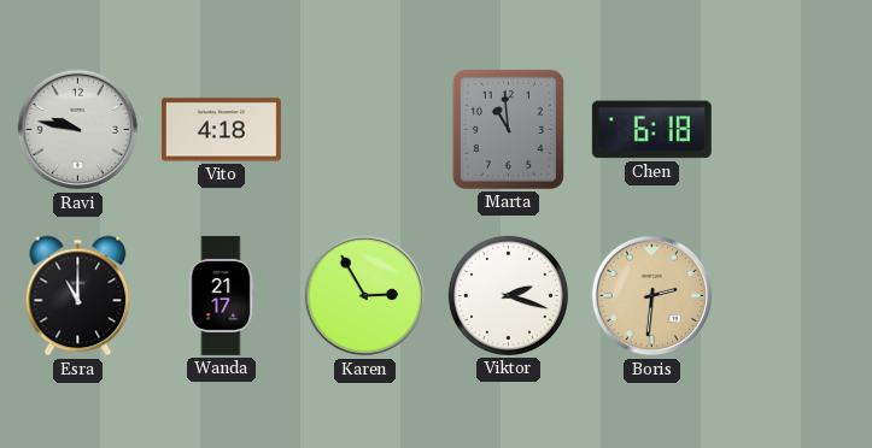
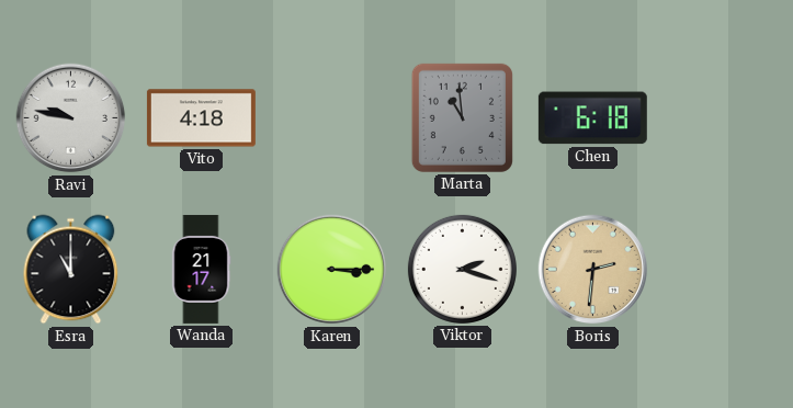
Karen: 2:55 -> 3:15 (332, 270)
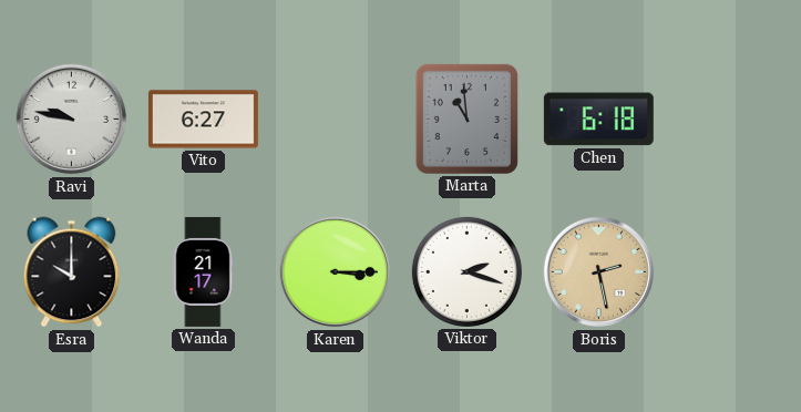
Vito: 4:18 -> 6:27 (203, 120)
Esra: 11:00 -> 10:00 (72, 272)
Boris: 2:31 -> 2:28 (599, 272)
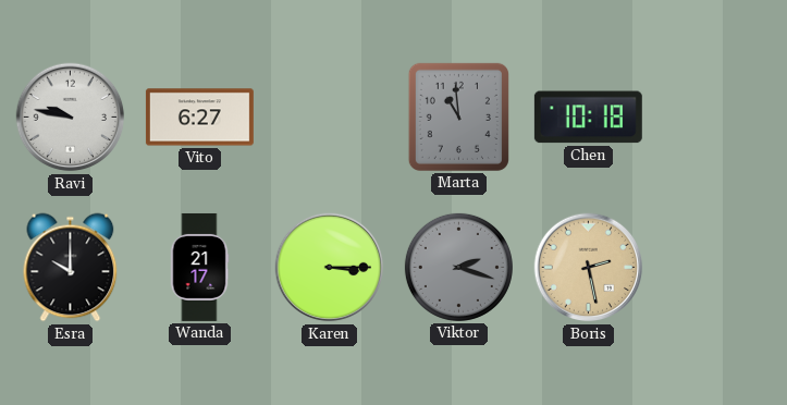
Chen: 6:18 -> 10:18 (588, 118)
Viktor dial: white -> grey (458, 267)
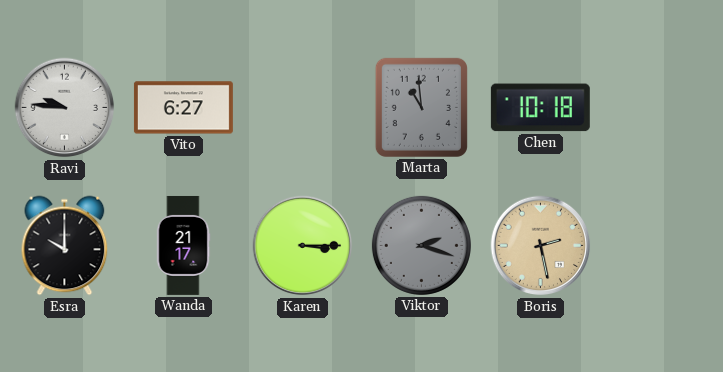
Ravi: 9:47 -> 9:46 (65, 108)
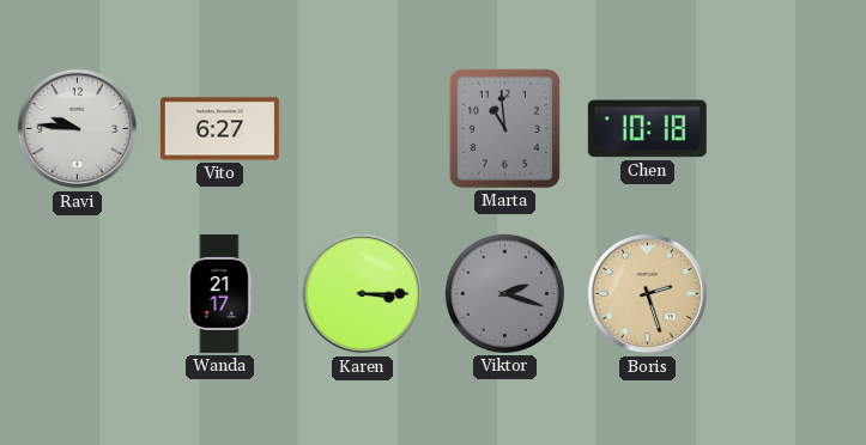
Esra: 10:00 -> none (65, 246)
Boris: 2:28 -> 2:27 (648, 294)
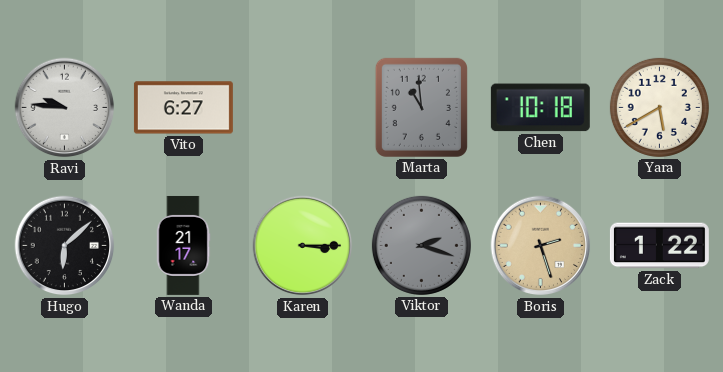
Yara: none -> 5:40 (659, 107)
Hugo: none -> 6:08 (65, 246)
Zack: none -> 1:22 (659, 246)
